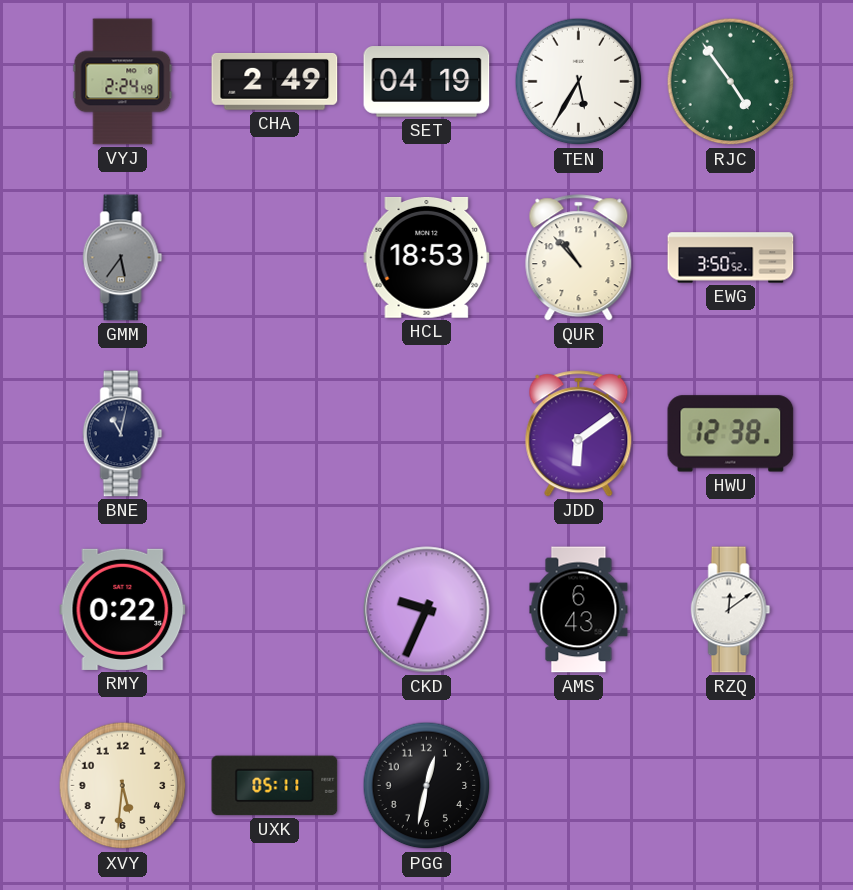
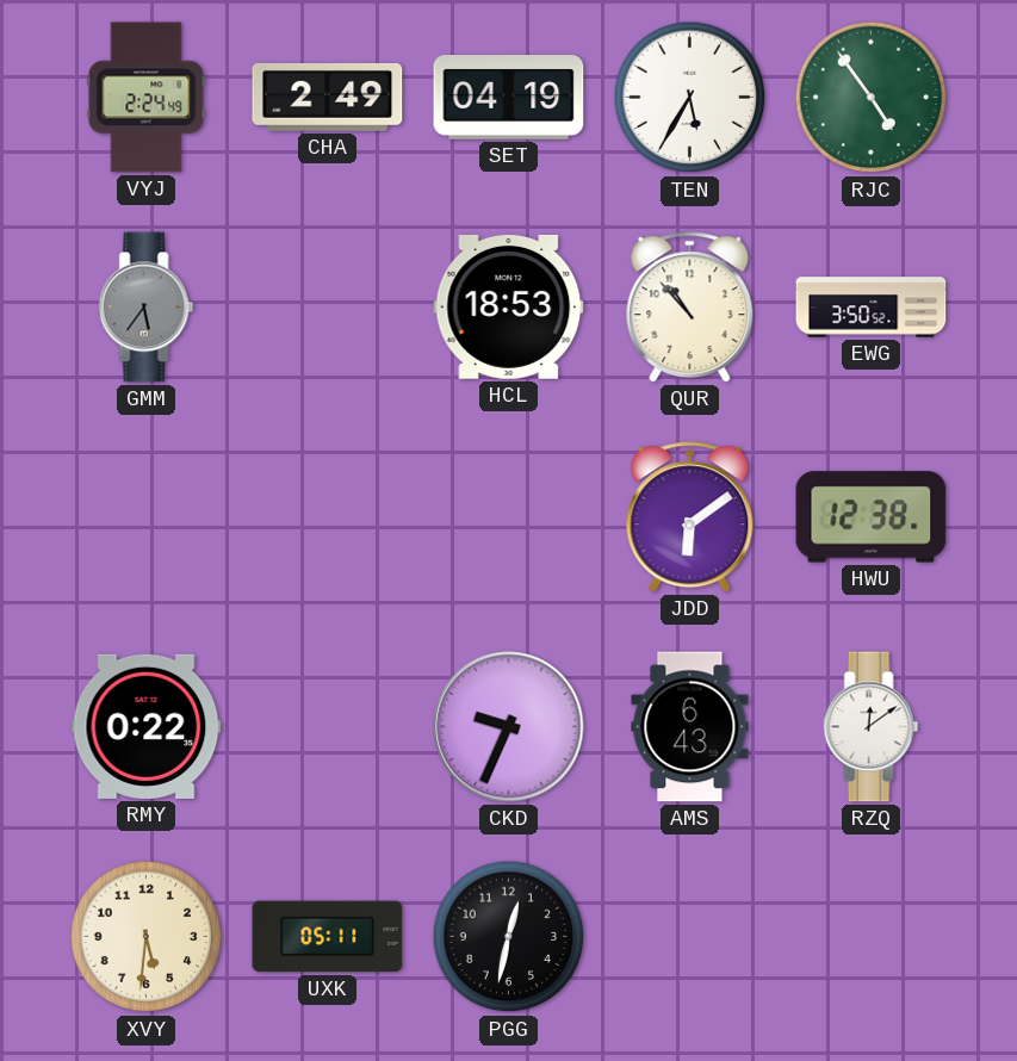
BNE: 11:02 -> none (123, 434)
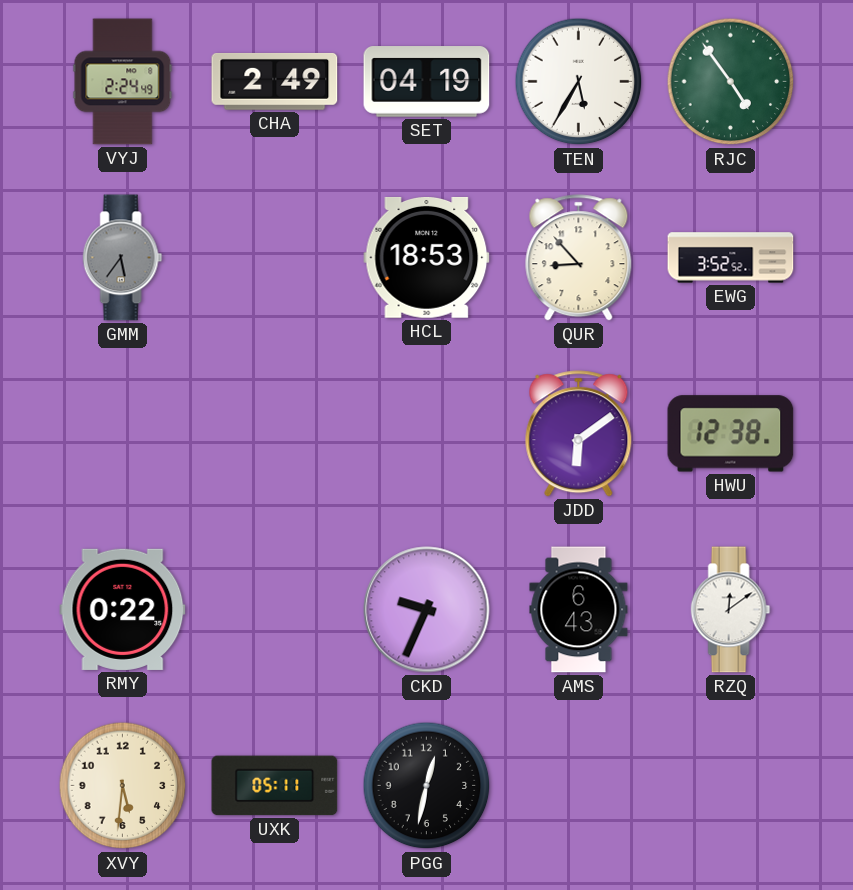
QUR: 10:53 -> 8:53 (579, 258)
EWG: 3:50 -> 3:52 (731, 258)
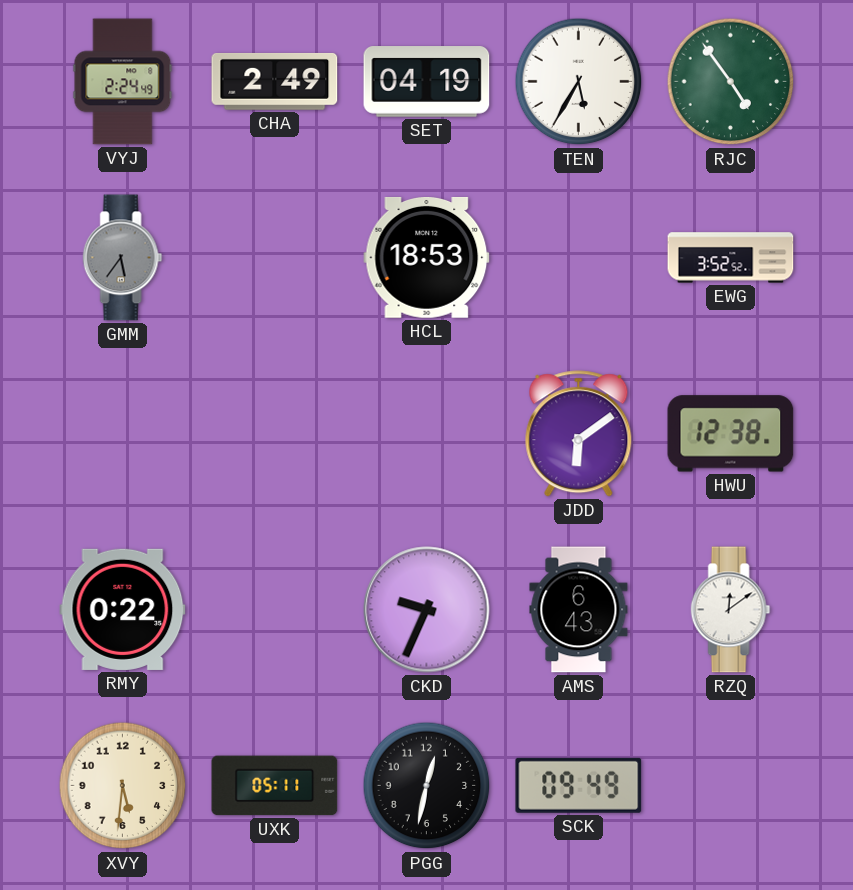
QUR: 8:53 -> none (579, 258)
SCK: none -> 09:49 (579, 785)
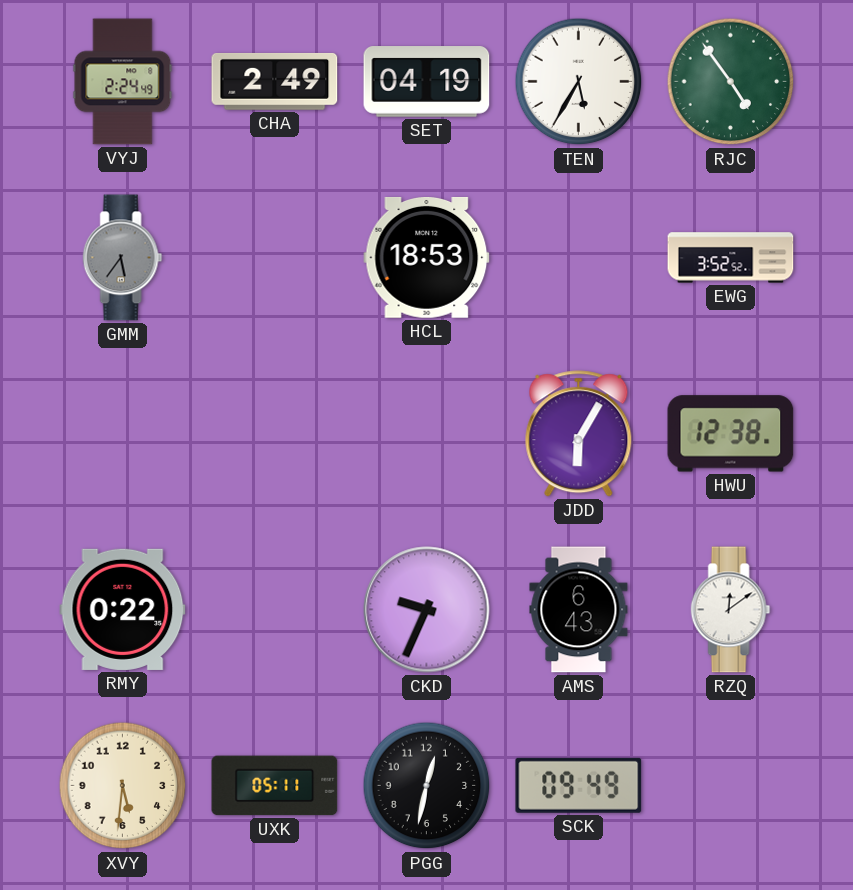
JDD: 6:09 -> 6:05 (579, 434)
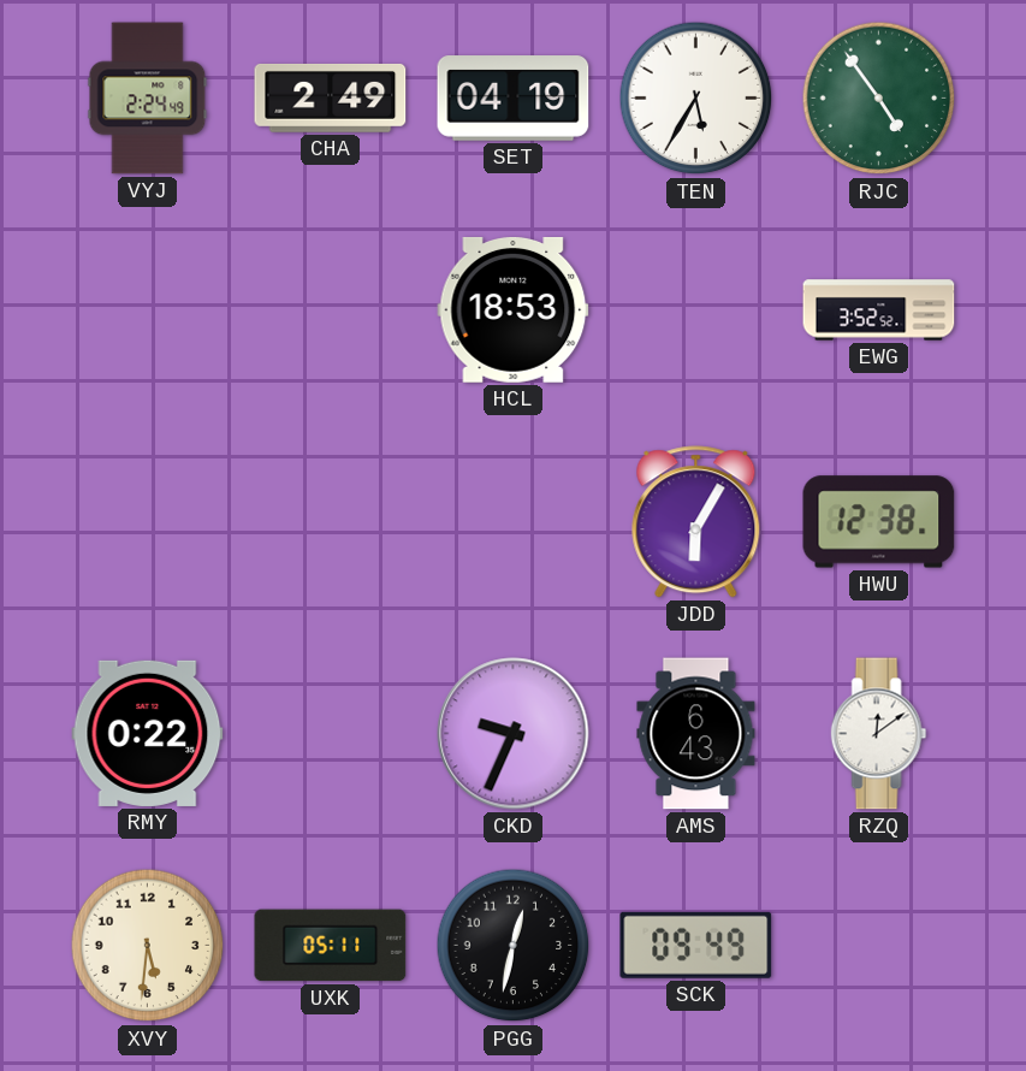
GMM: 5:36 -> none (123, 258)
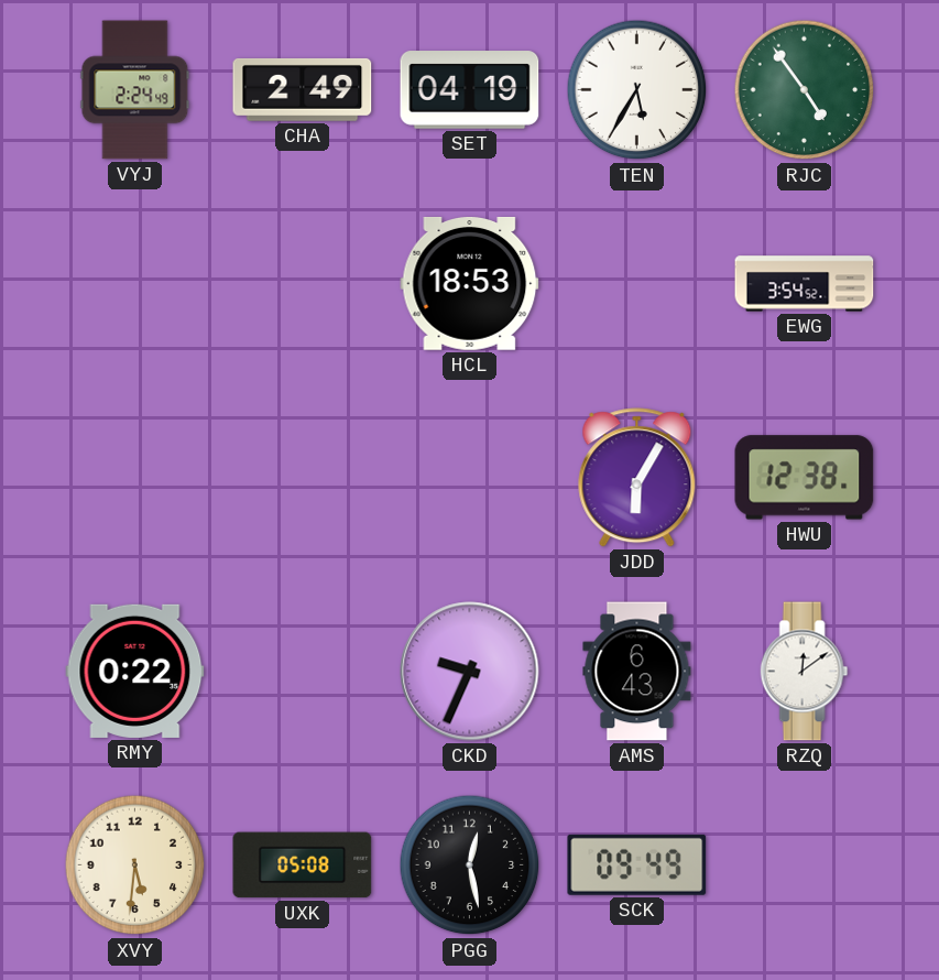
EWG: 3:52 -> 3:54 (805, 284)
UXK: 05:11 -> 05:08 (303, 865)
PGG: 12:32 -> 12:28 (470, 865)
